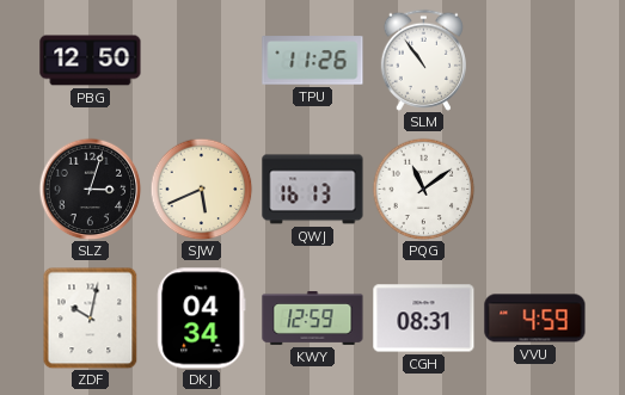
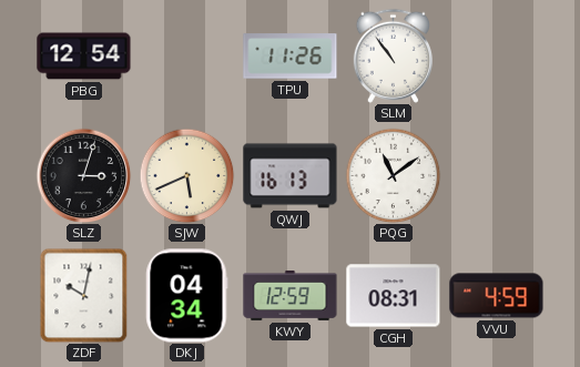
PBG: 12:50 -> 12:54 (84, 57)
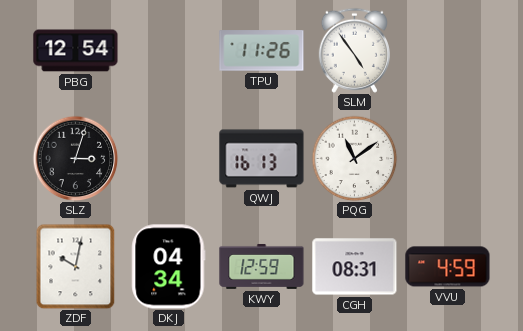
SLM: 10:54 -> 4:54 (354, 50)
SJW: 5:41 -> none (186, 175)
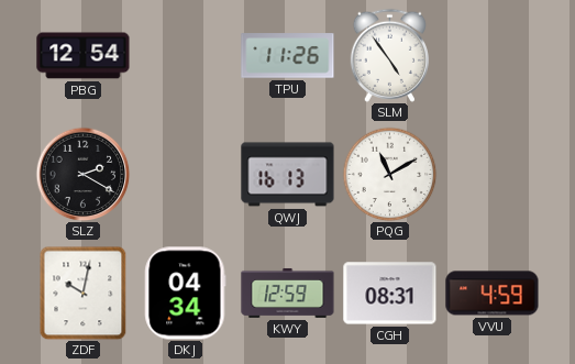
SLZ: 3:03 -> 2:20 (82, 174)
PQG: 11:09 -> 11:10 (389, 174)
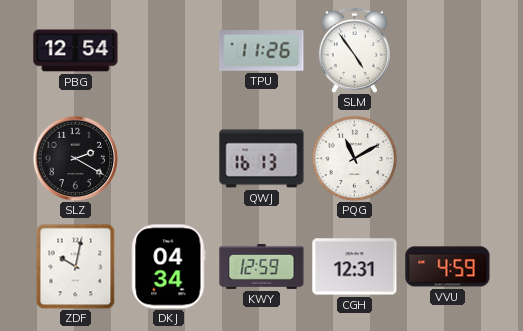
CGH: 08:31 -> 12:31 (355, 267)
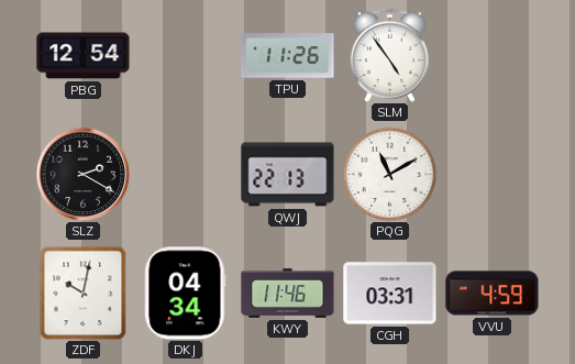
QWJ: 16:13 -> 22:13 (288, 175)
KWY: 12:59 -> 11:46 (288, 293)
CGH: 12:31 -> 03:31 (390, 294)
